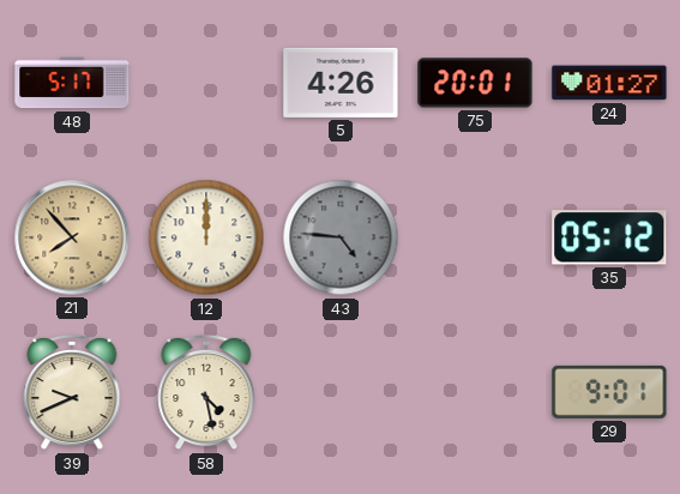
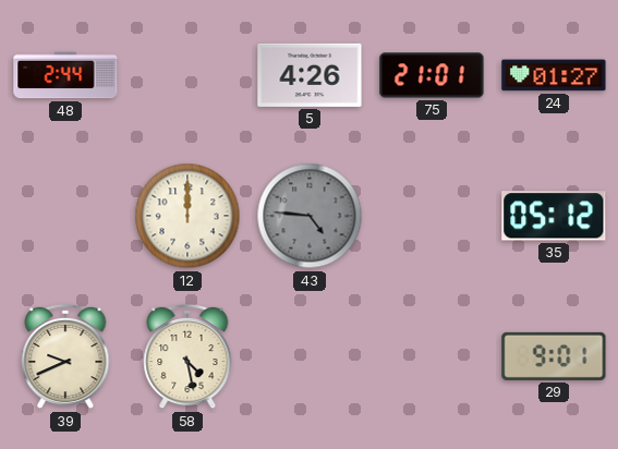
48: 5:17 -> 2:44 (65, 75)
75: 20:01 -> 21:01 (432, 75)
21: 7:53 -> none (72, 237)
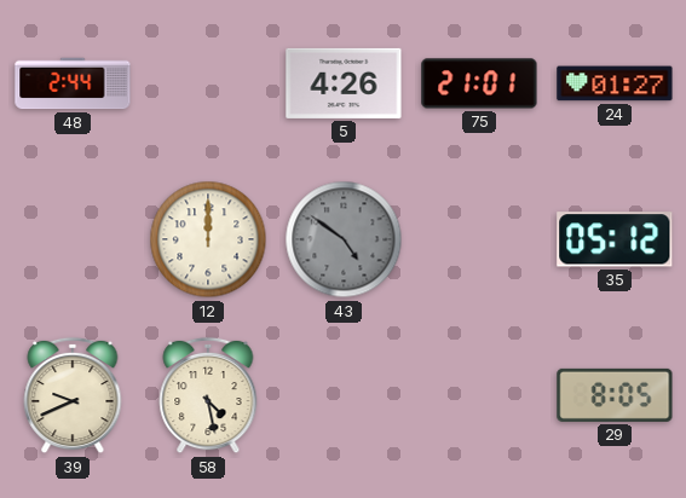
43: 4:46 -> 4:51 (344, 239)
29: 9:01 -> 8:05 (615, 395)
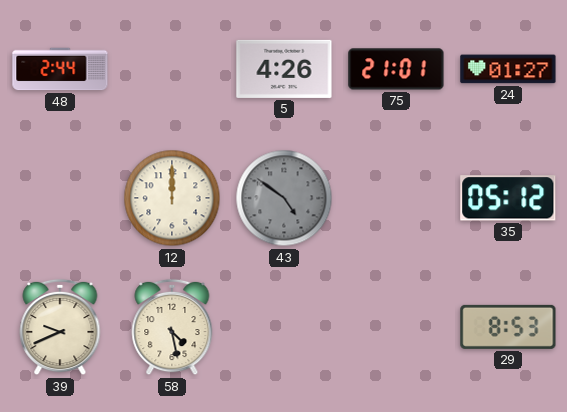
29: 8:05 -> 8:53 (508, 327)
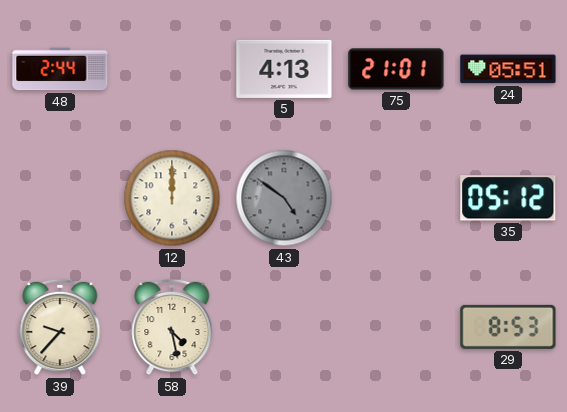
5: 4:26 -> 4:13 (284, 69)
24: 01:27 -> 05:51 (508, 69)
39: 9:41 -> 9:37 (60, 327)
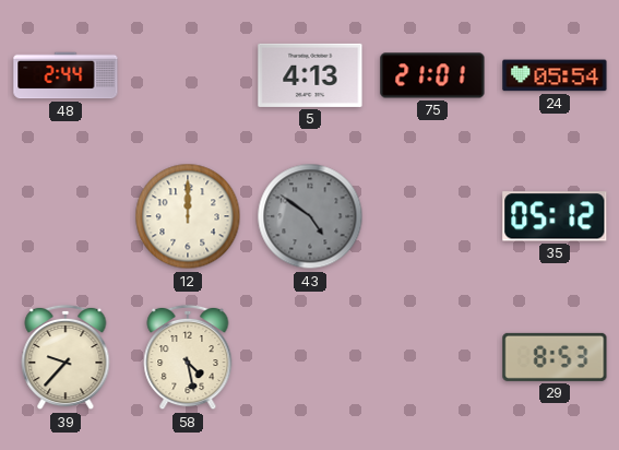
24: 05:51 -> 05:54 (555, 75)
